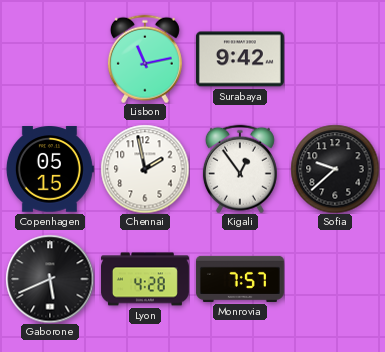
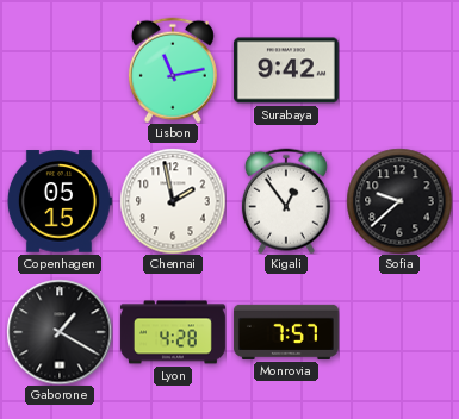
Gaborone: 5:41 -> 1:20 (60, 332)
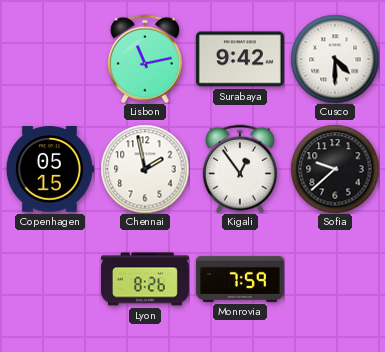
Cusco: none -> 4:30 (335, 59)
Gaborone: 1:20 -> none (60, 332)
Lyon: 4:28 -> 8:26 (145, 279)
Monrovia: 7:57 -> 7:59 (240, 279)
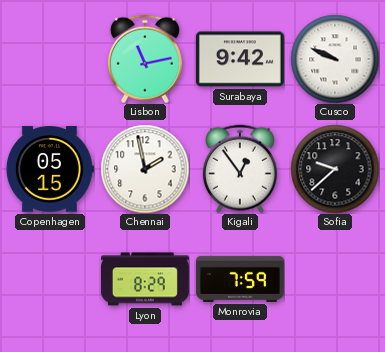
Cusco: 4:30 -> 9:49 (335, 59)
Lyon: 8:26 -> 8:29 (145, 279)
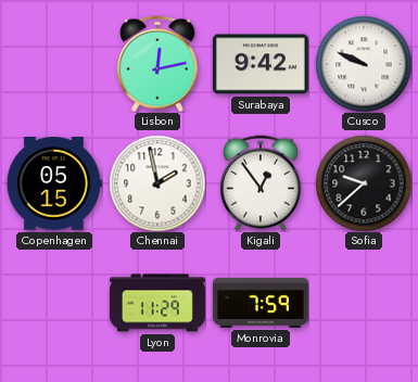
Lisbon: 11:13 -> 12:13 (157, 64)
Lyon: 8:29 -> 11:29 (157, 303)
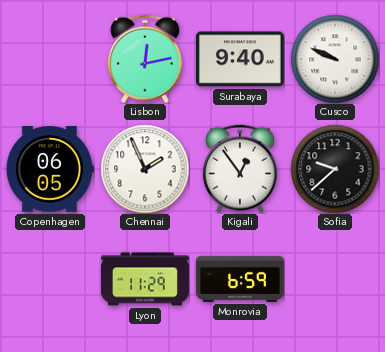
Surabaya: 9:42 -> 9:40 (240, 59)
Copenhagen: 05:15 -> 06:05 (50, 169)
Chennai: 1:58 -> 1:56 (145, 169)
Monrovia: 7:59 -> 6:59 (240, 279)
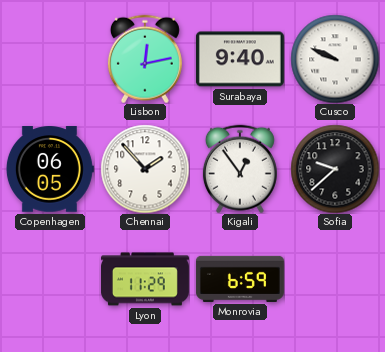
Chennai: 1:56 -> 1:53 (145, 169)
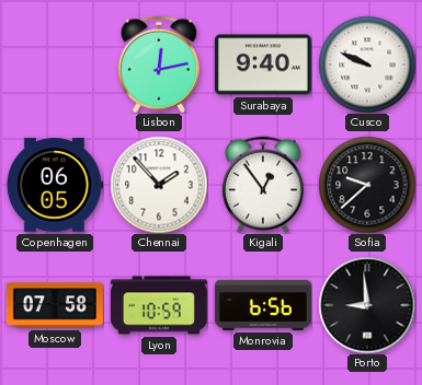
Moscow: none -> 07:58 (55, 305)
Lyon: 11:29 -> 10:59 (159, 305)
Monrovia: 6:59 -> 6:56 (263, 305)
Porto: none -> 8:59 (367, 305)
